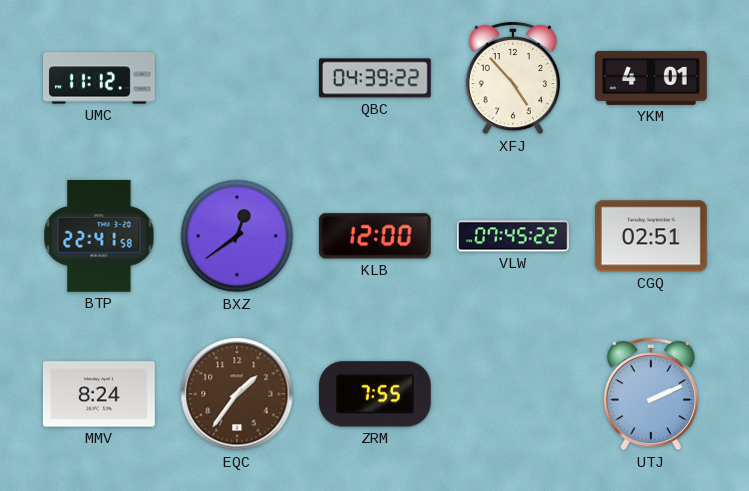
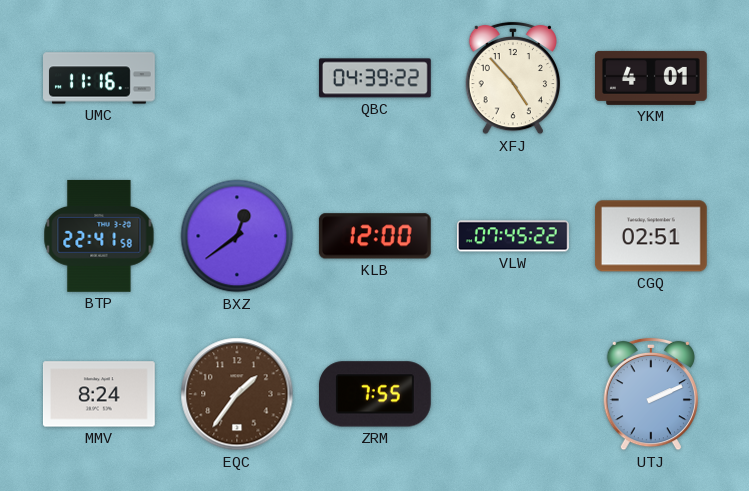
UMC: 11:12 -> 11:16 (100, 78)
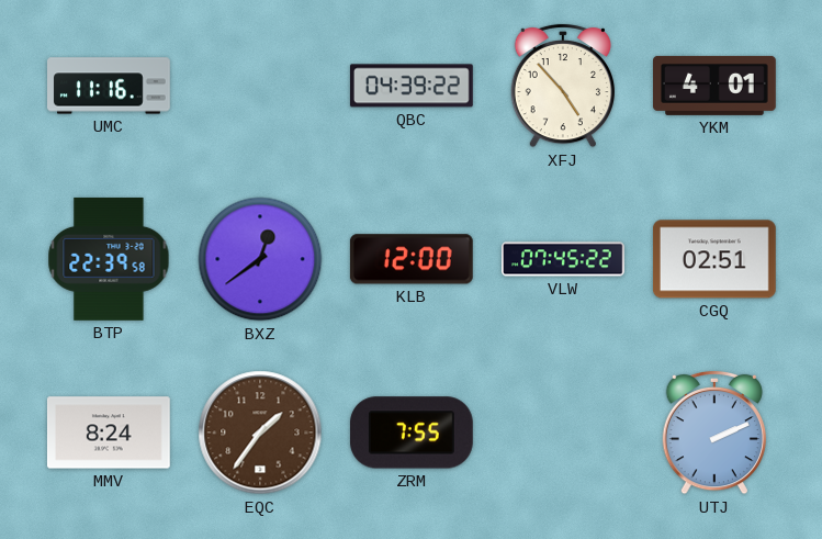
BTP: 22:41 -> 22:39 (109, 259)
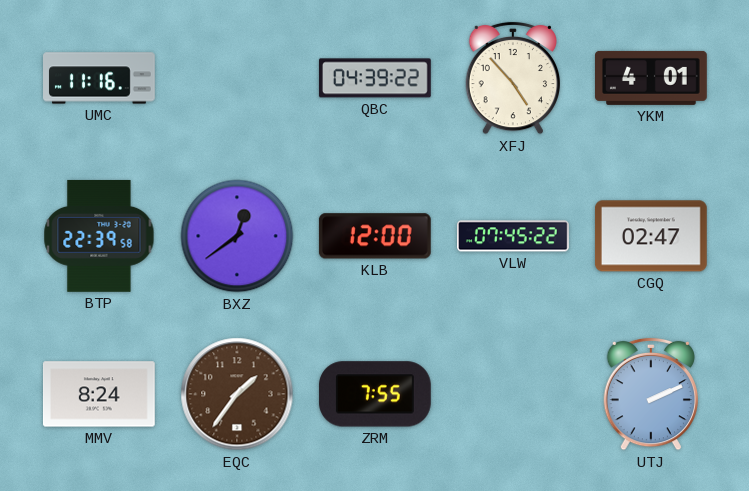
CGQ: 02:51 -> 02:47 (651, 236)
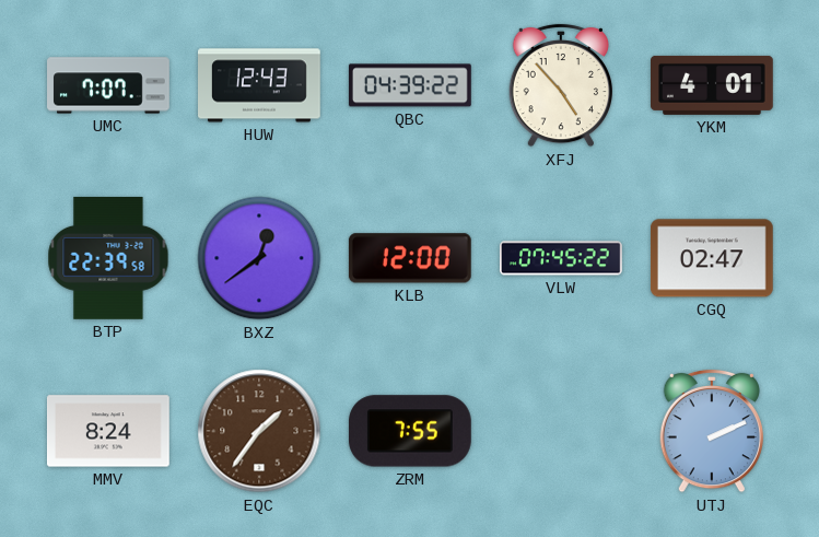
UMC: 11:16 -> 7:07 (109, 85)
HUW: none -> 12:43 (260, 85)
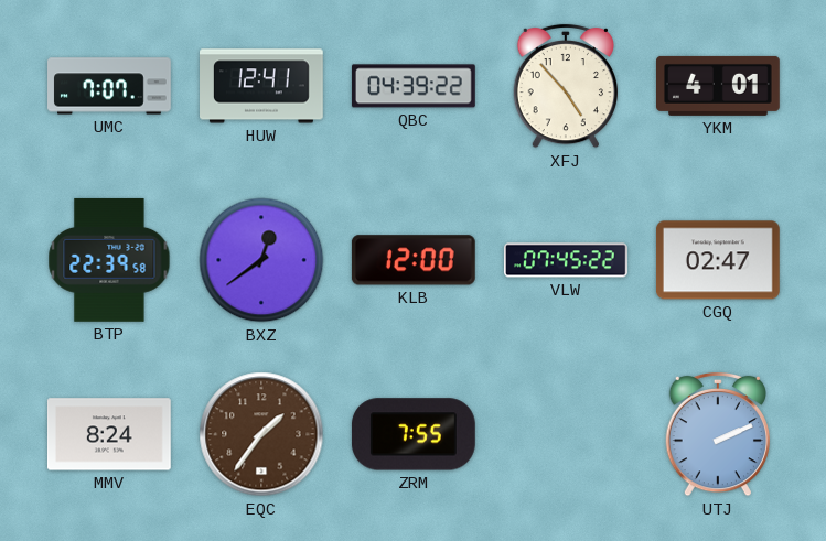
HUW: 12:43 -> 12:41 (262, 86)
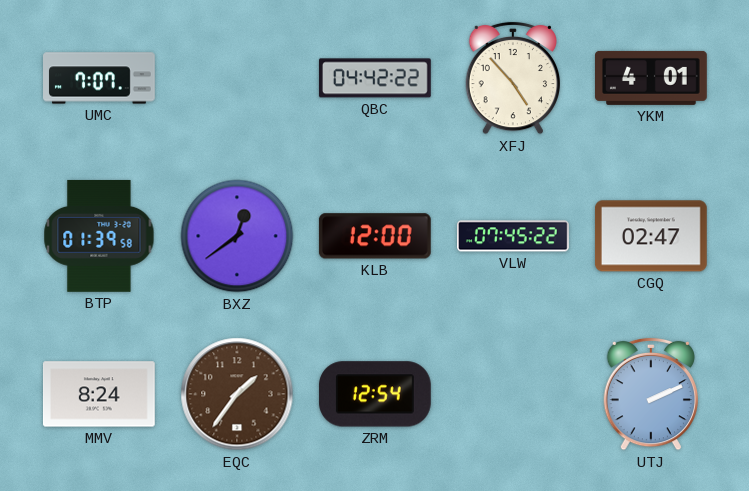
HUW: 12:41 -> none (262, 86)
QBC: 04:39 -> 04:42 (375, 78)
BTP: 22:39 -> 01:39 (99, 236)
ZRM: 7:55 -> 12:54 (375, 394)
